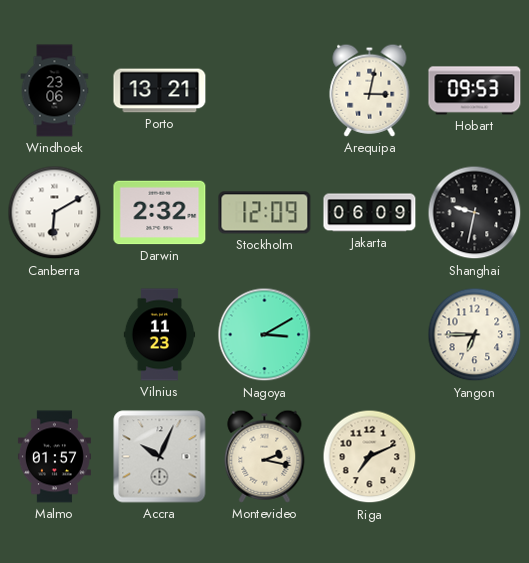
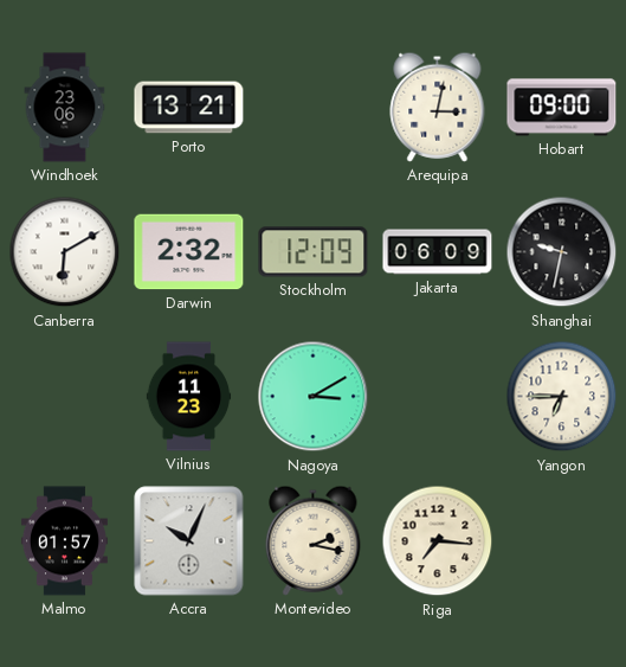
Hobart: 09:53 -> 09:00 (562, 108)
Riga: 7:11 -> 7:16 (438, 541)
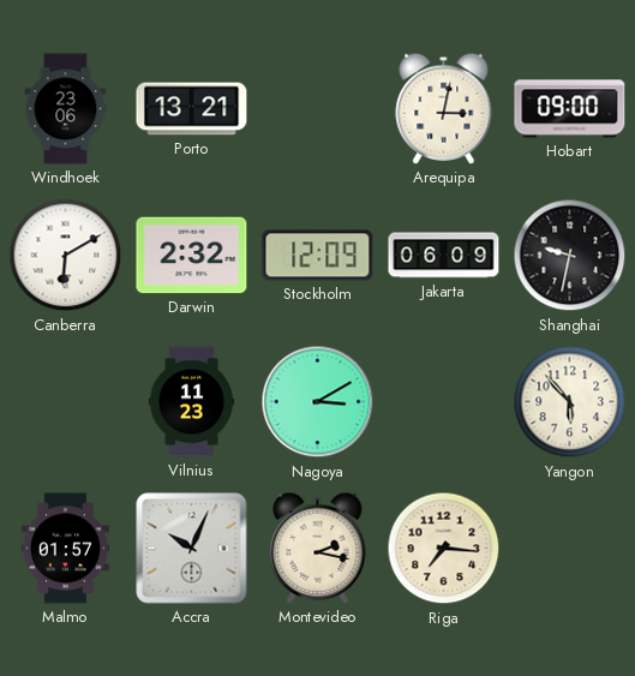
Yangon: 6:45 -> 5:53 (570, 402)
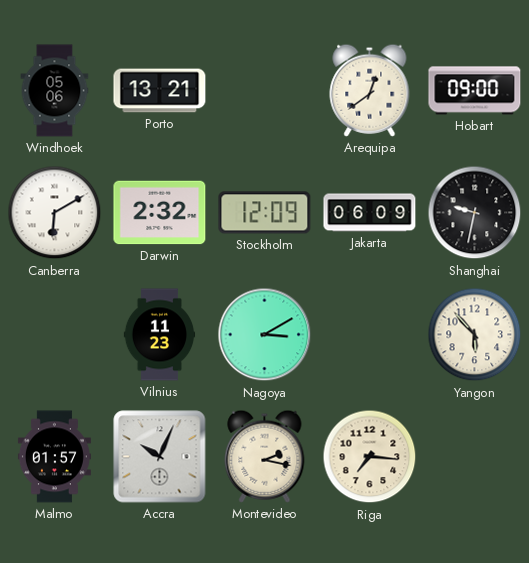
Windhoek: 23:06 -> 05:06 (55, 91)
Arequipa: 3:02 -> 12:39 (370, 90)
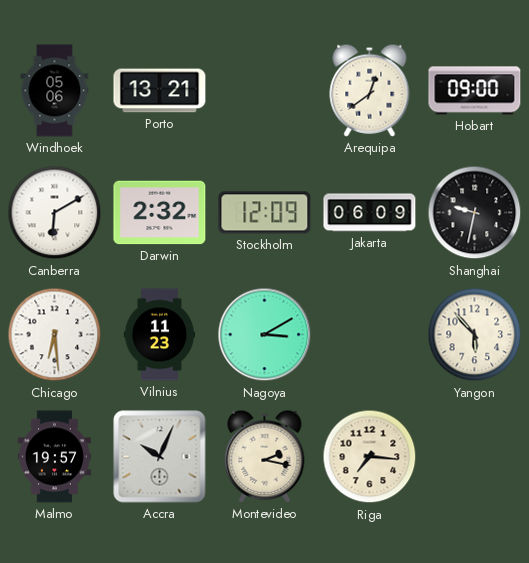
Chicago: none -> 6:29 (55, 335)
Malmo: 01:57 -> 19:57 (54, 457)
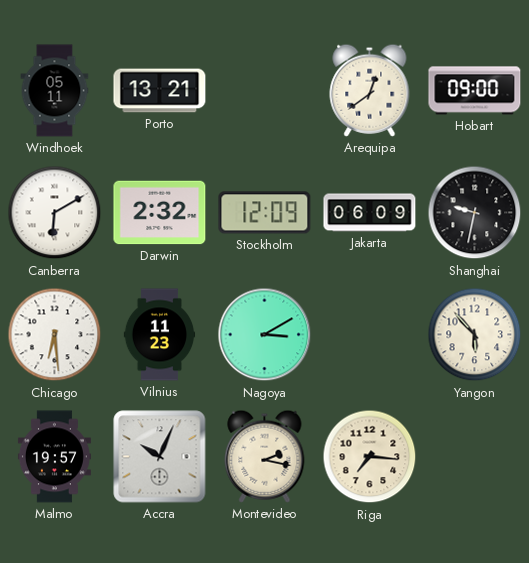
Windhoek: 05:06 -> 05:11 (55, 91)
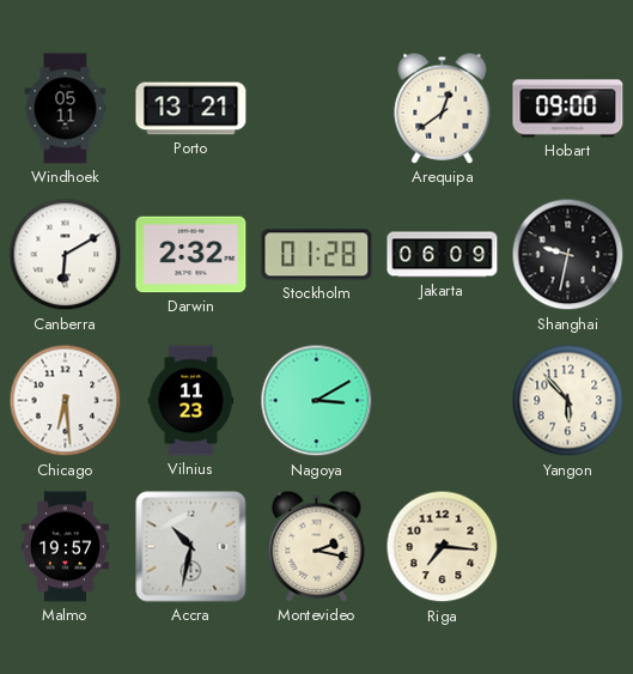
Stockholm: 12:09 -> 01:28 (317, 255)
Accra: 10:04 -> 10:32 (191, 547)
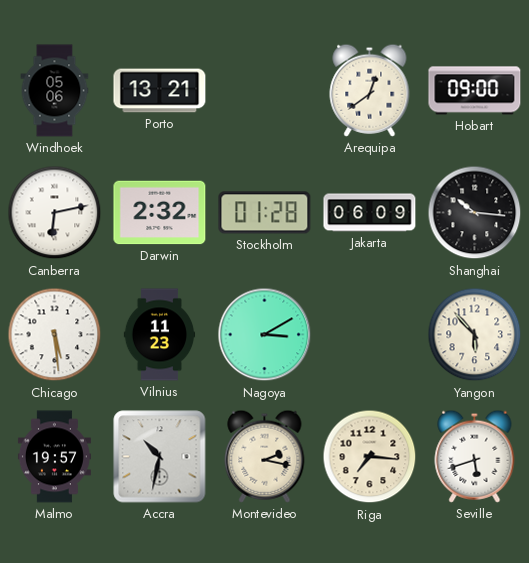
Windhoek: 05:11 -> 05:06 (55, 91)
Canberra: 6:10 -> 6:13 (55, 213)
Shanghai: 9:32 -> 10:16 (475, 213)
Chicago: 6:29 -> 5:29 (55, 335)
Seville: none -> 5:42 (475, 456)
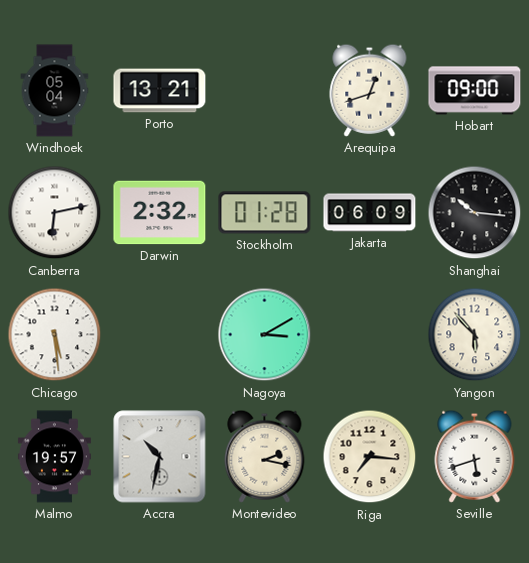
Windhoek: 05:06 -> 05:04 (55, 91)
Arequipa: 12:39 -> 12:42 (370, 90)
Vilnius: 11:23 -> none (160, 335)
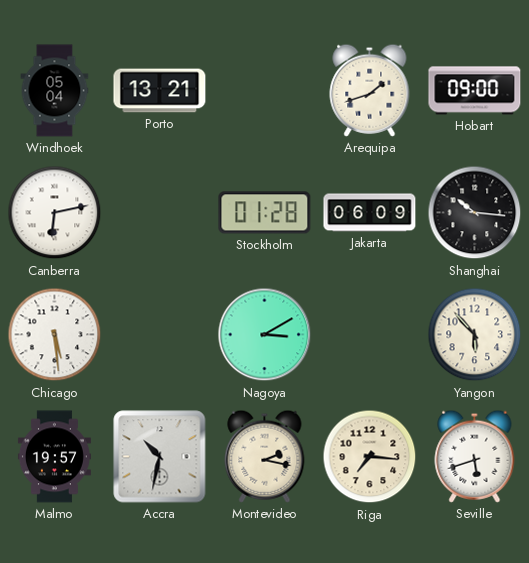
Arequipa: 12:42 -> 1:42 (370, 90)
Darwin: 2:32 -> none (160, 213)
